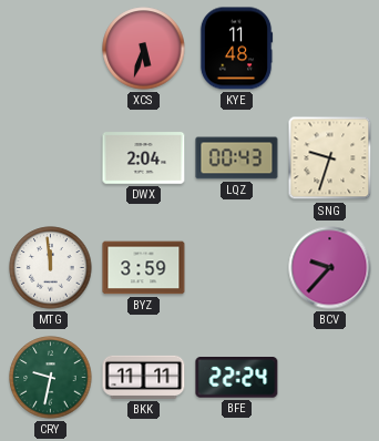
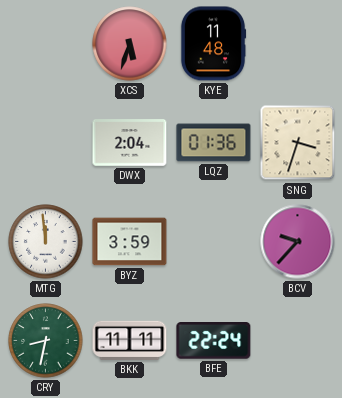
LQZ: 00:43 -> 01:36 (214, 143)
SNG: 9:33 -> 3:33 (298, 143)
CRY: 9:32 -> 8:32 (46, 341)
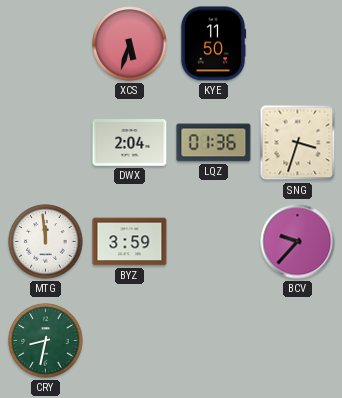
KYE: 11:48 -> 11:50 (213, 44)
BKK: 11:11 -> none (130, 340)
BFE: 22:24 -> none (214, 341)
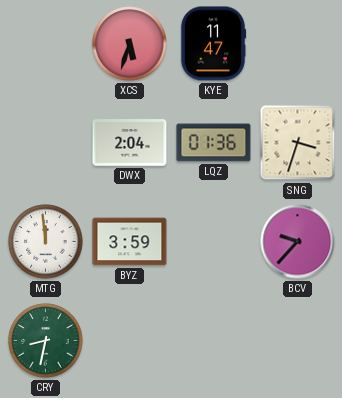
KYE: 11:50 -> 11:47 (213, 44)
